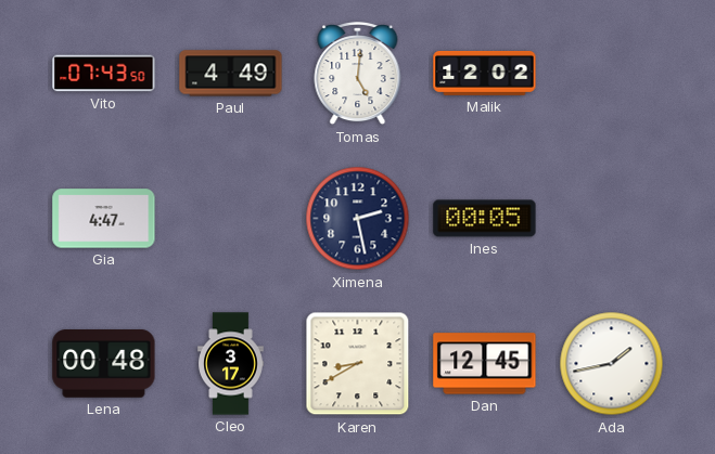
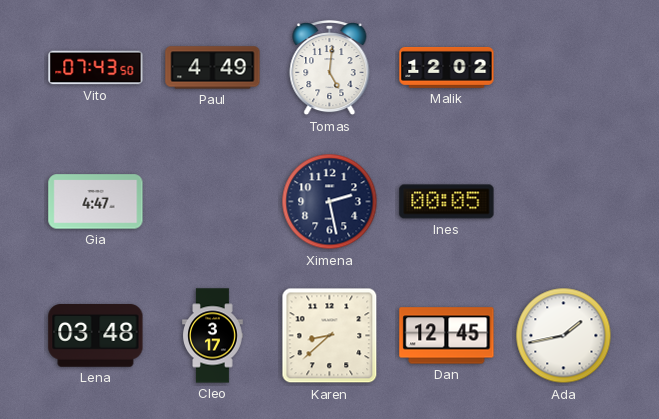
Lena: 00:48 -> 03:48 (96, 336)
Karen: 8:40 -> 8:38 (330, 336)
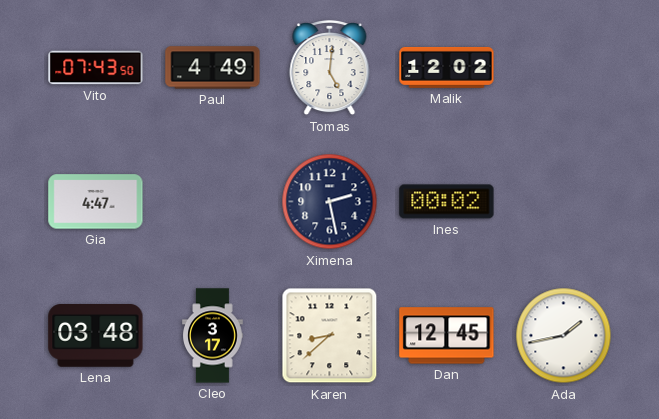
Ines: 00:05 -> 00:02 (447, 202)
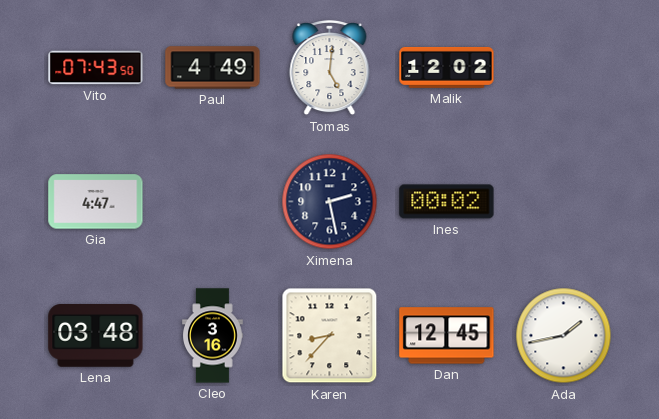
Cleo: 3:17 -> 3:16 (213, 336)
Karen: 8:38 -> 8:37 (330, 336)
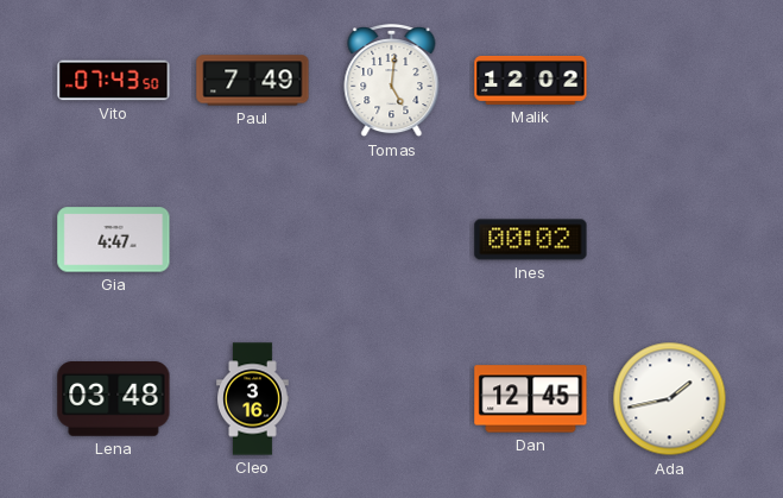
Paul: 4:49 -> 7:49 (253, 81)
Ximena: 2:28 -> none (330, 202)
Karen: 8:37 -> none (330, 336)
